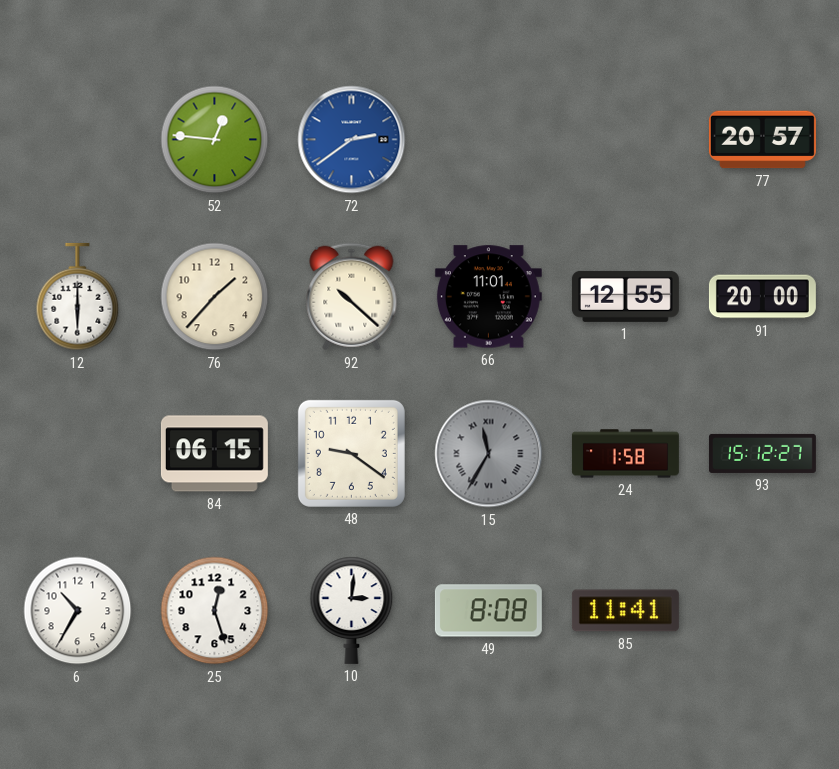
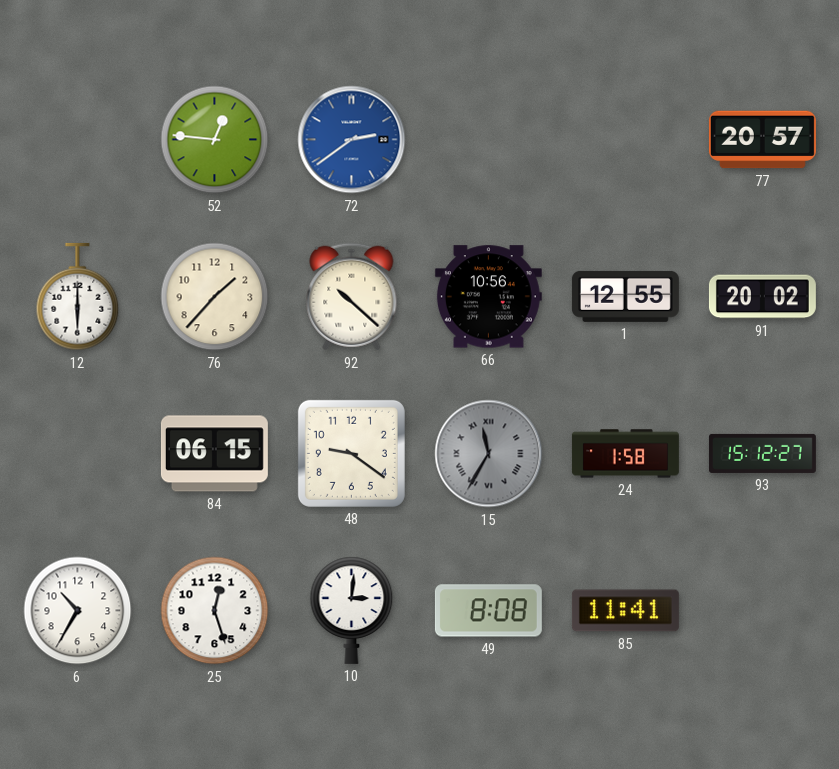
66: 11:01 -> 10:56 (488, 297)
91: 20:00 -> 20:02 (762, 297)
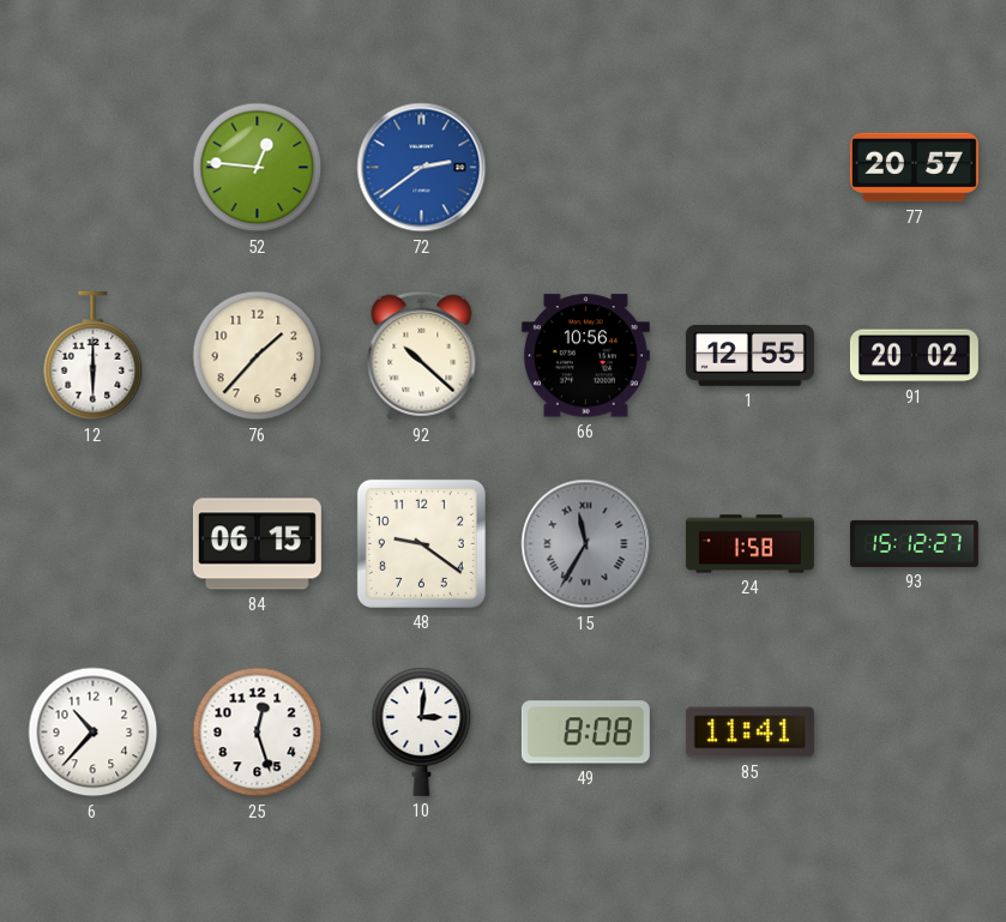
6: 10:35 -> 10:37 (94, 733)
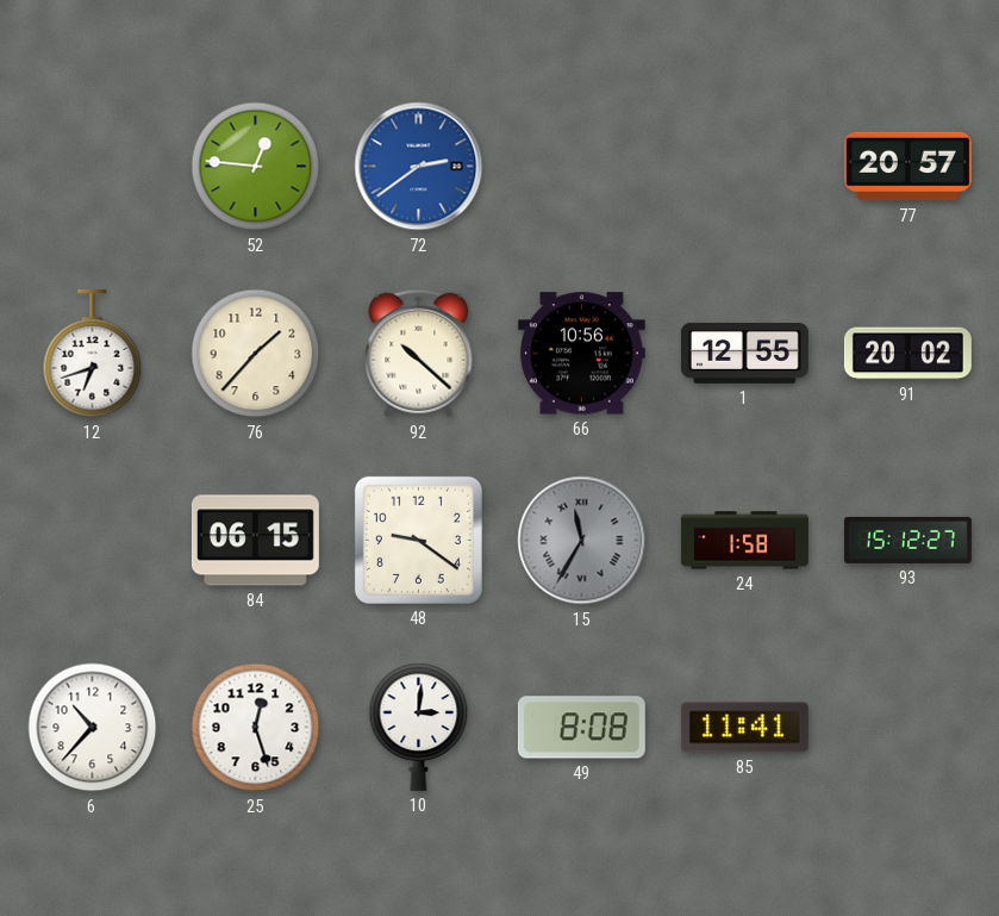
12: 6:00 -> 6:42 (93, 354)
